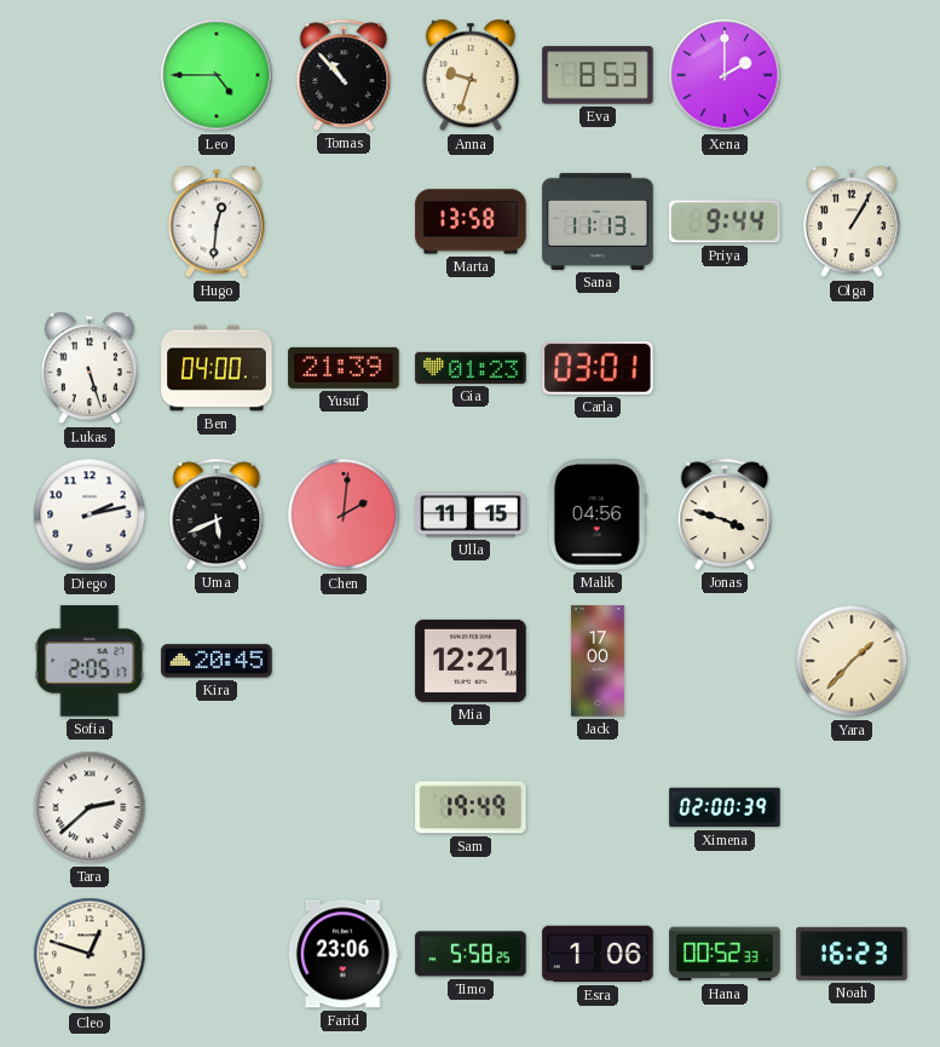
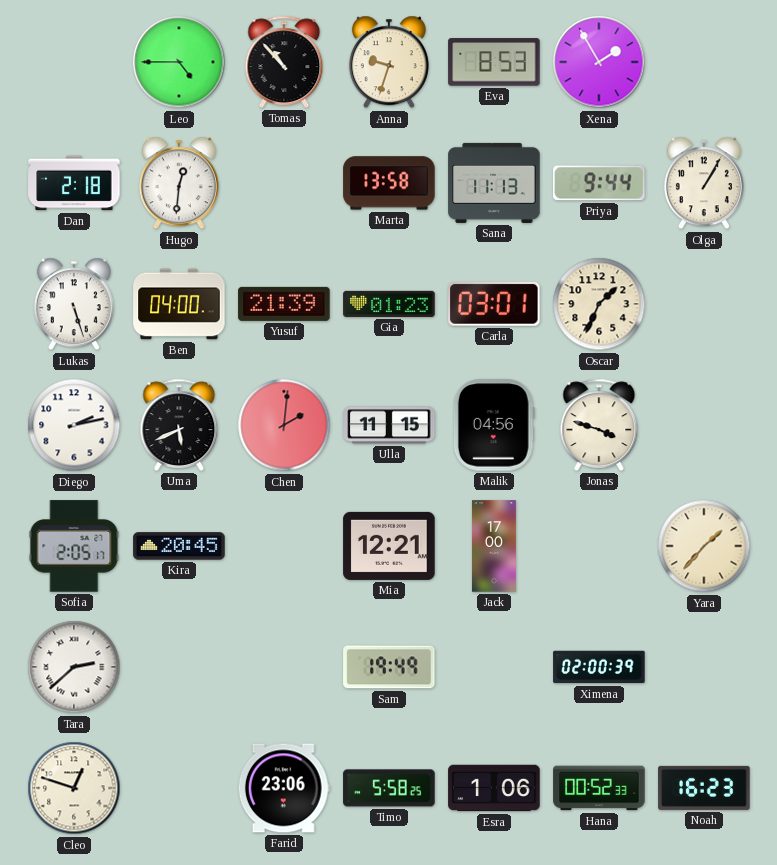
Xena: 2:00 -> 1:55 (599, 62)
Dan: none -> 2:18 (74, 183)
Oscar: none -> 1:34 (599, 304)
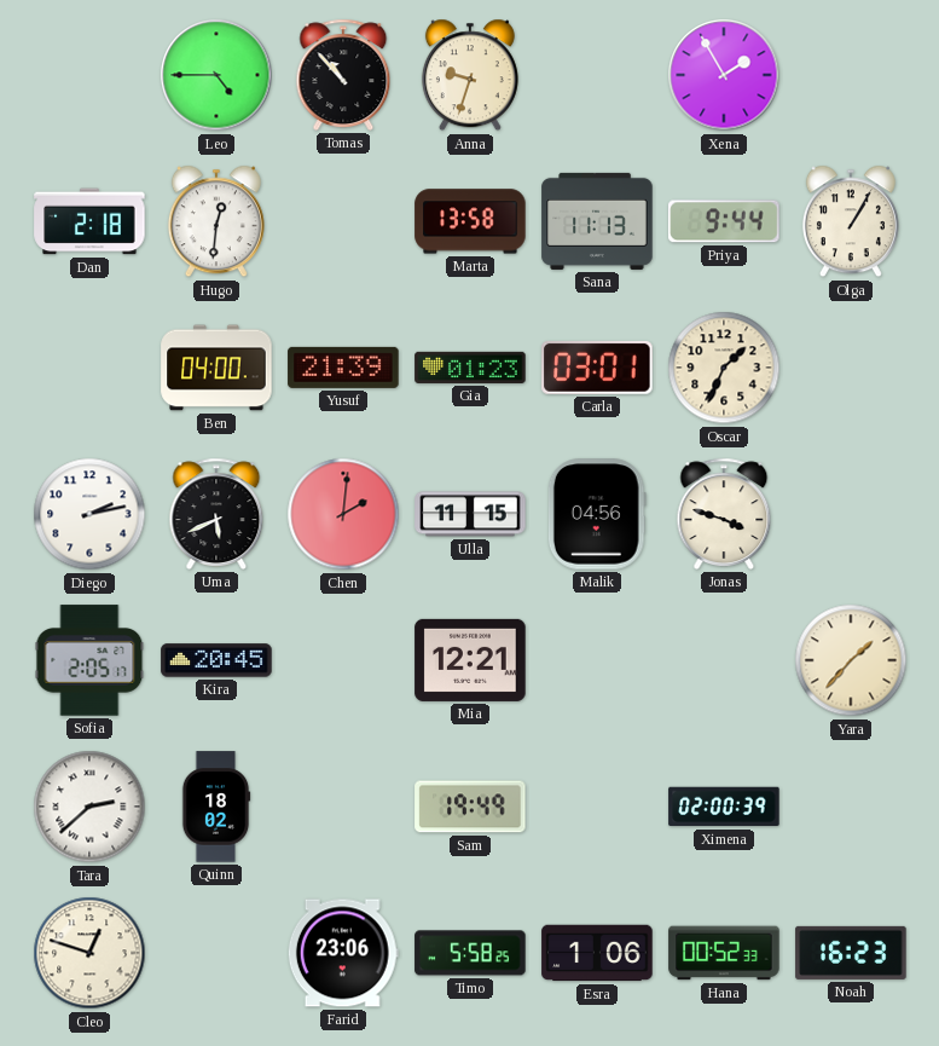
Eva: 8:53 -> none (494, 62)
Lukas: 5:27 -> none (74, 304)
Jack: 17:00 -> none (494, 546)
Quinn: none -> 18:02 (216, 807)
